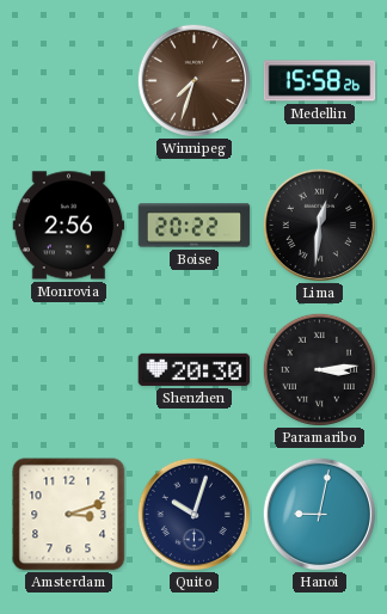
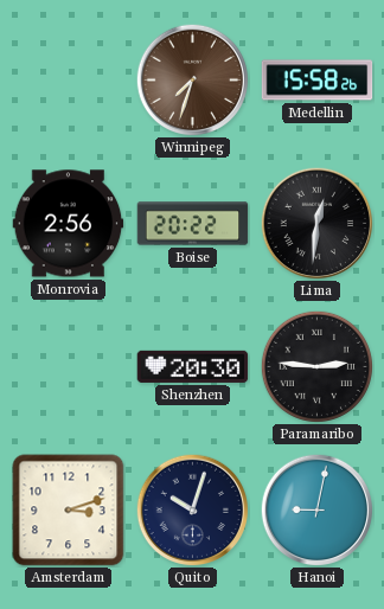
Paramaribo: 3:14 -> 2:46 (316, 366)
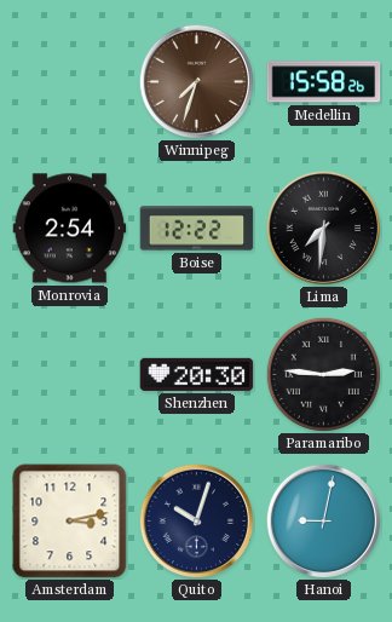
Monrovia: 2:56 -> 2:54 (70, 229)
Boise: 20:22 -> 12:22 (197, 229)
Lima: 12:31 -> 7:31 (323, 228)
Amsterdam: 3:12 -> 3:13 (70, 522)
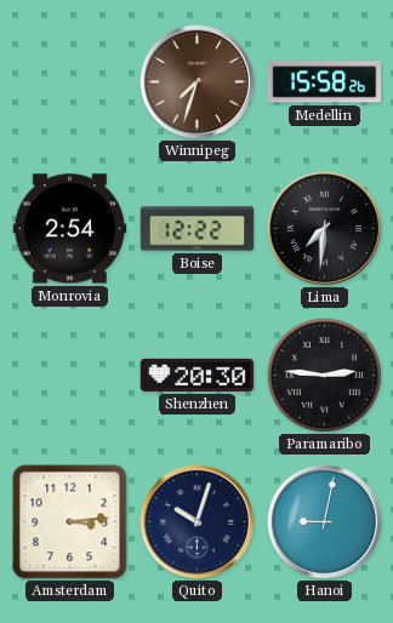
Amsterdam: 3:13 -> 3:14 (70, 522)
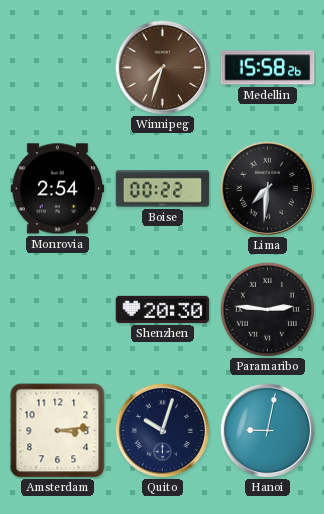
Boise: 12:22 -> 00:22 (163, 189)
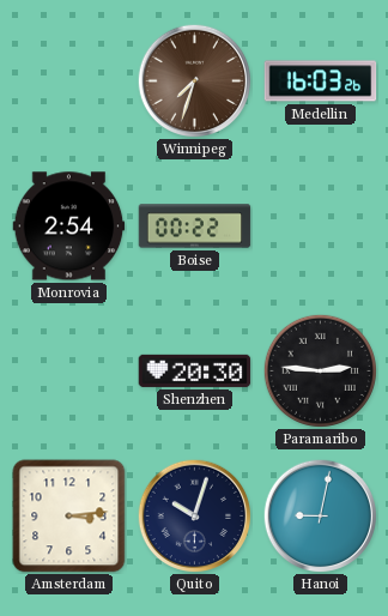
Medellin: 15:58 -> 16:03 (321, 81)
Lima: 7:31 -> none (267, 188)
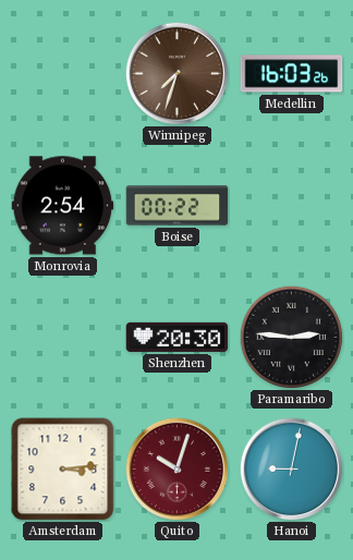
Quito dial: navy -> burgundy (176, 468)
